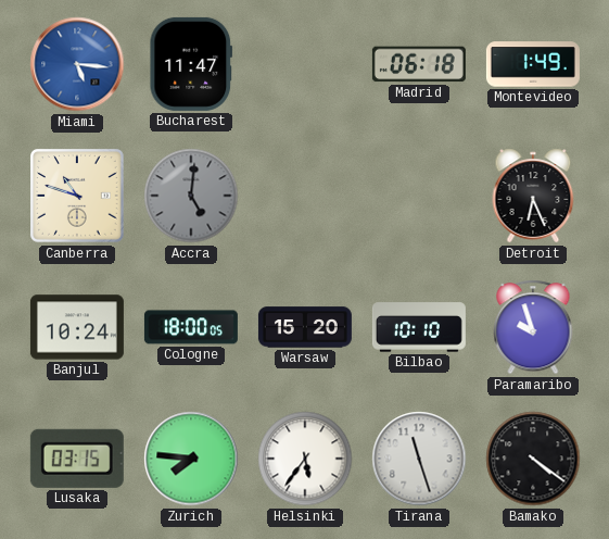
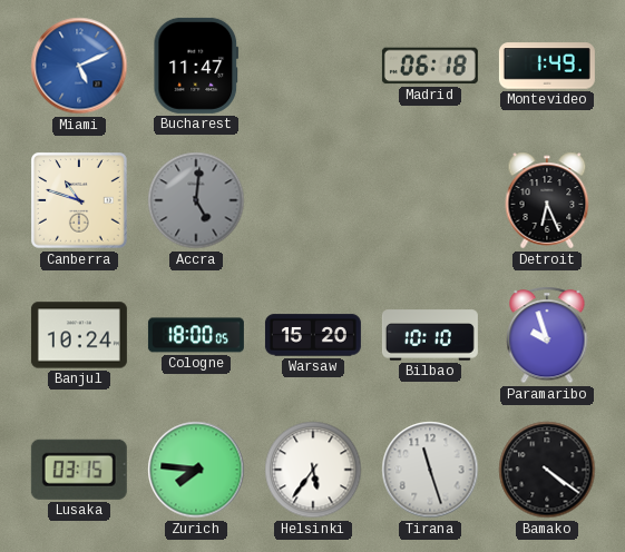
Miami: 5:16 -> 5:11 (79, 66)
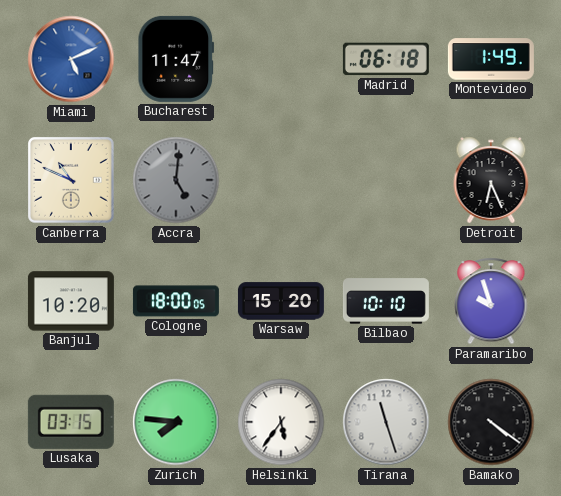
Canberra: 10:48 -> 10:49 (72, 181)
Banjul: 10:24 -> 10:20 (71, 301)
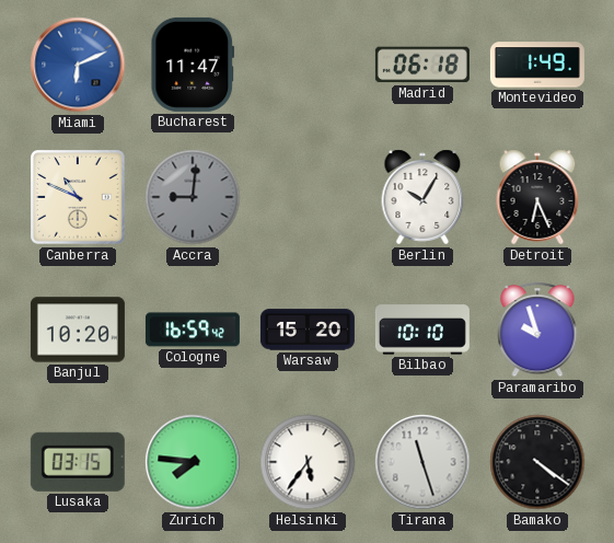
Miami: 5:11 -> 6:11 (78, 65)
Accra: 5:01 -> 9:01 (193, 197)
Berlin: none -> 10:05 (422, 197)
Cologne: 18:00 -> 16:59 (193, 330)
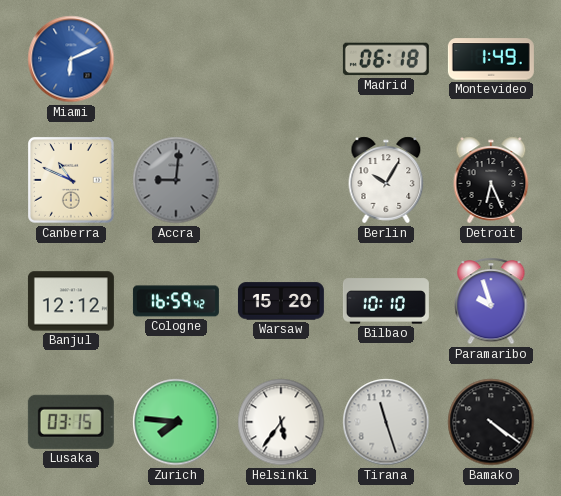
Bucharest: 11:47 -> none (193, 65)
Banjul: 10:20 -> 12:12 (71, 301)
